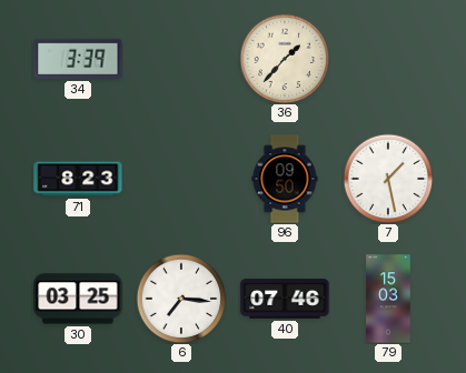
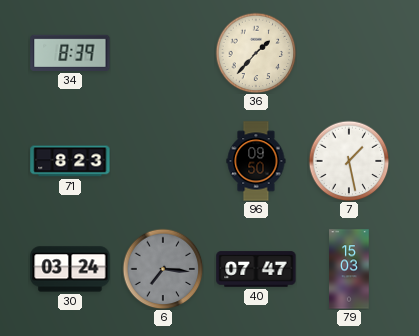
34: 3:39 -> 8:39 (70, 53)
30: 03:25 -> 03:24 (70, 269)
6 dial: white -> grey (163, 269)
40: 07:46 -> 07:47 (256, 269)
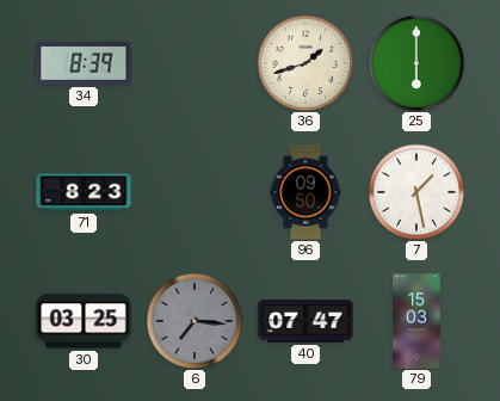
36: 1:37 -> 1:42 (305, 63)
25: none -> 6:00 (416, 63)
30: 03:24 -> 03:25 (84, 321)
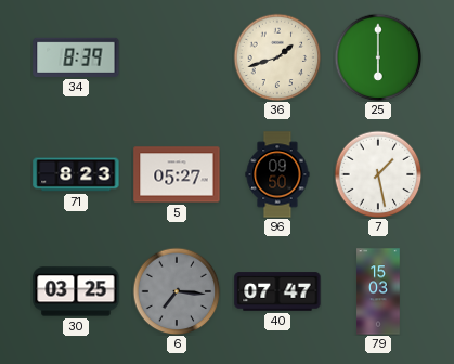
5: none -> 05:27 (177, 174)
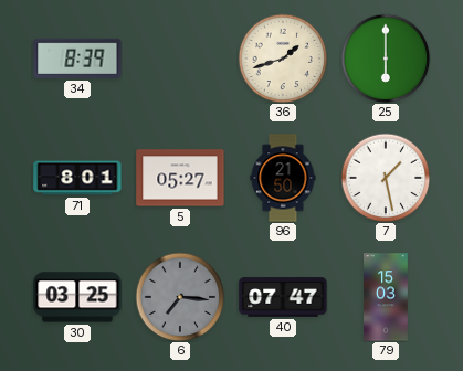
71: 8:23 -> 8:01 (77, 178)
96: 09:50 -> 21:50 (283, 178)
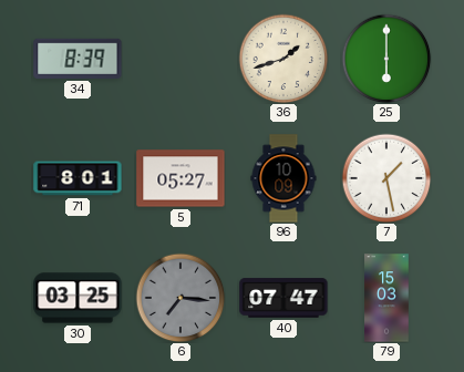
96: 21:50 -> 10:09 (283, 178)
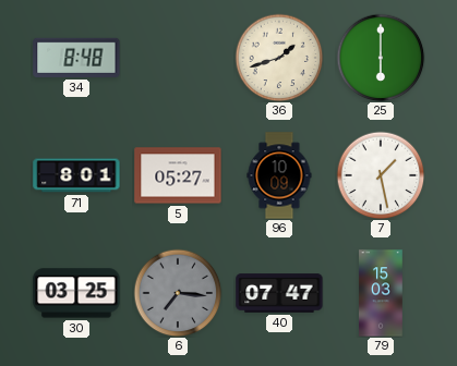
34: 8:39 -> 8:48 (76, 58)
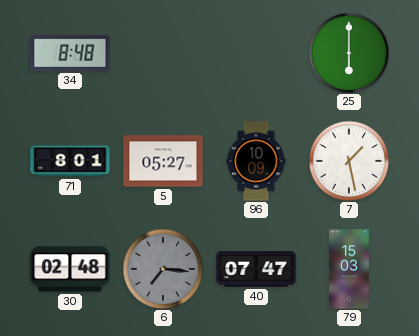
36: 1:42 -> none (279, 58)
30: 03:25 -> 02:48 (70, 269)
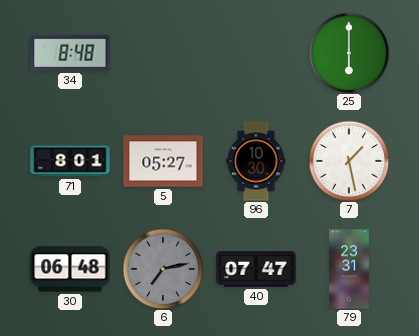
96: 10:09 -> 10:30 (256, 161)
30: 02:48 -> 06:48 (70, 269)
6: 7:16 -> 7:13 (163, 269)
79: 15:03 -> 23:31 (349, 269)
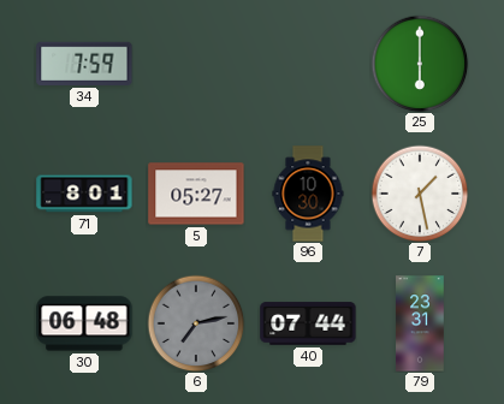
34: 8:48 -> 7:59 (84, 64)
40: 07:47 -> 07:44 (308, 323)
